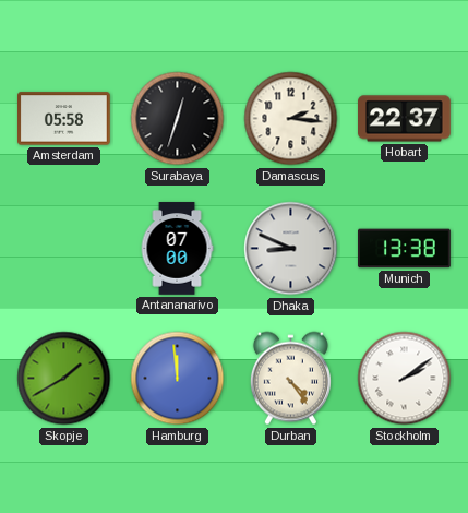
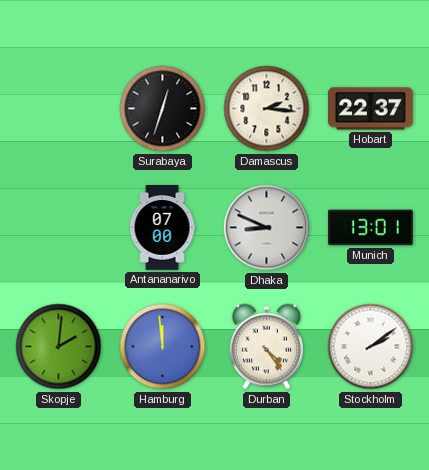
Amsterdam: 05:58 -> none (64, 119)
Munich: 13:38 -> 13:01 (371, 228)
Skopje: 1:40 -> 2:01 (59, 347)
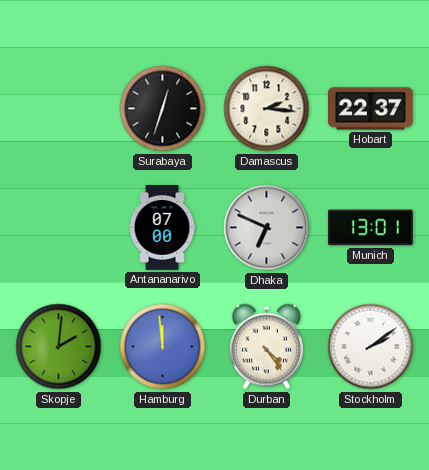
Dhaka: 8:49 -> 6:49 (267, 228)
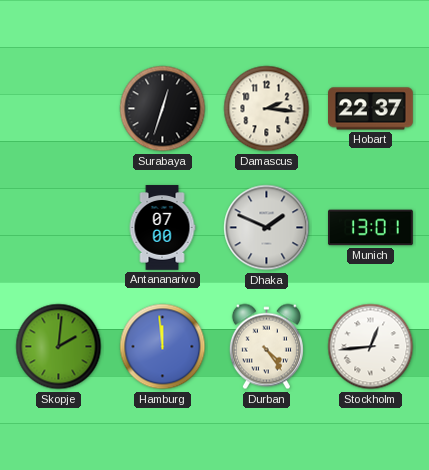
Dhaka: 6:49 -> 1:49 (267, 228)
Stockholm: 2:09 -> 12:44 (371, 347)
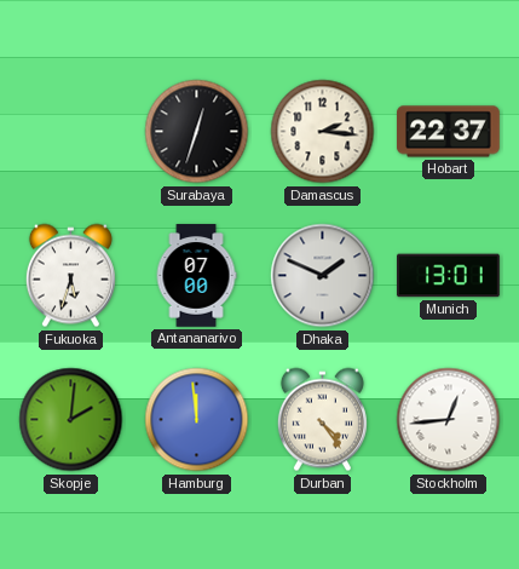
Fukuoka: none -> 5:33 (70, 276)
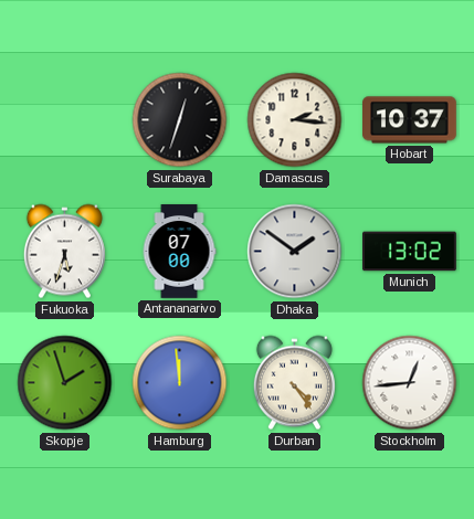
Hobart: 22:37 -> 10:37 (410, 120)
Dhaka: 1:49 -> 1:51 (295, 252)
Munich: 13:01 -> 13:02 (410, 252)
Skopje: 2:01 -> 1:57 (65, 383)
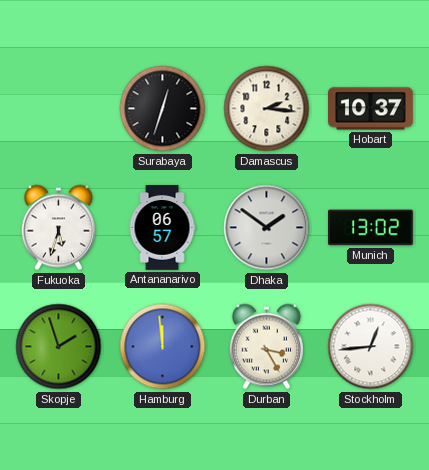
Antananarivo: 07:00 -> 06:57 (162, 228)
Durban: 4:24 -> 3:25 (266, 347)
